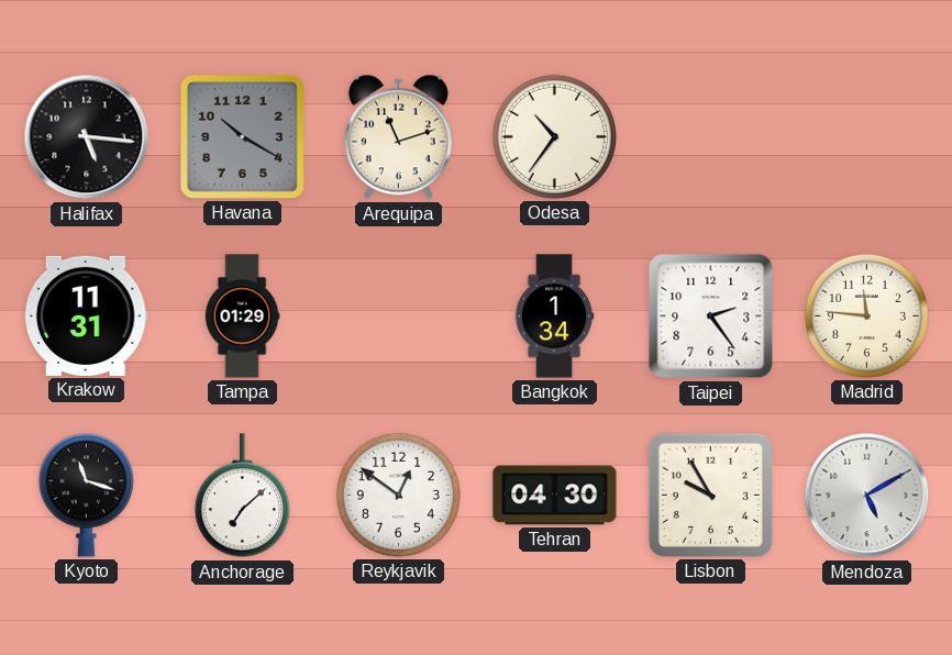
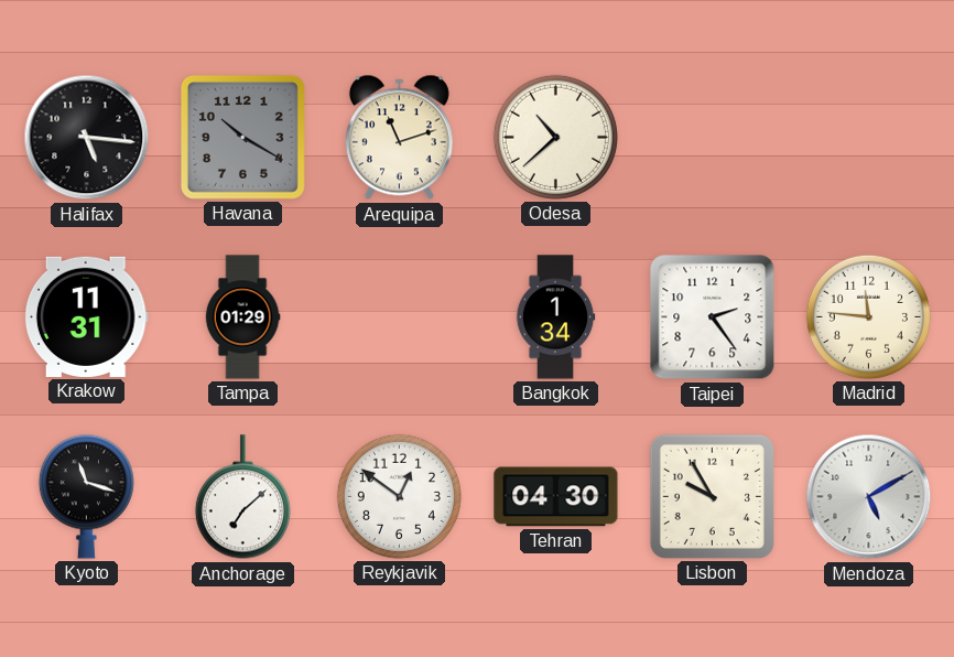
Odesa: 10:36 -> 10:38 (555, 137)
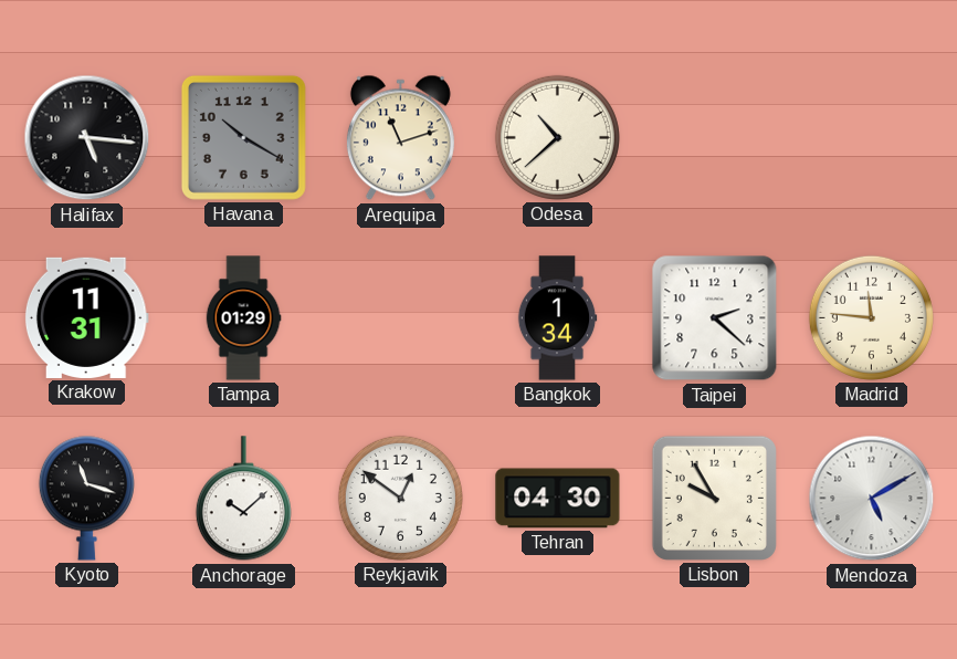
Taipei: 2:24 -> 2:22 (715, 318)
Anchorage: 7:08 -> 10:08 (243, 499)
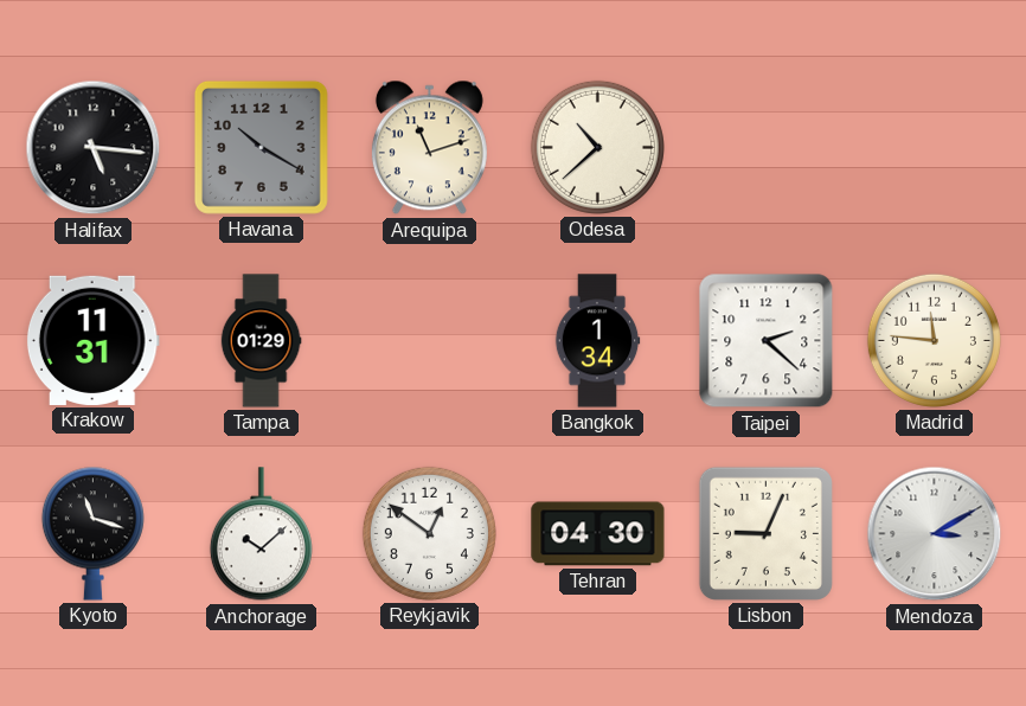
Lisbon: 9:55 -> 9:04 (765, 533)
Mendoza: 5:10 -> 3:10 (935, 534)
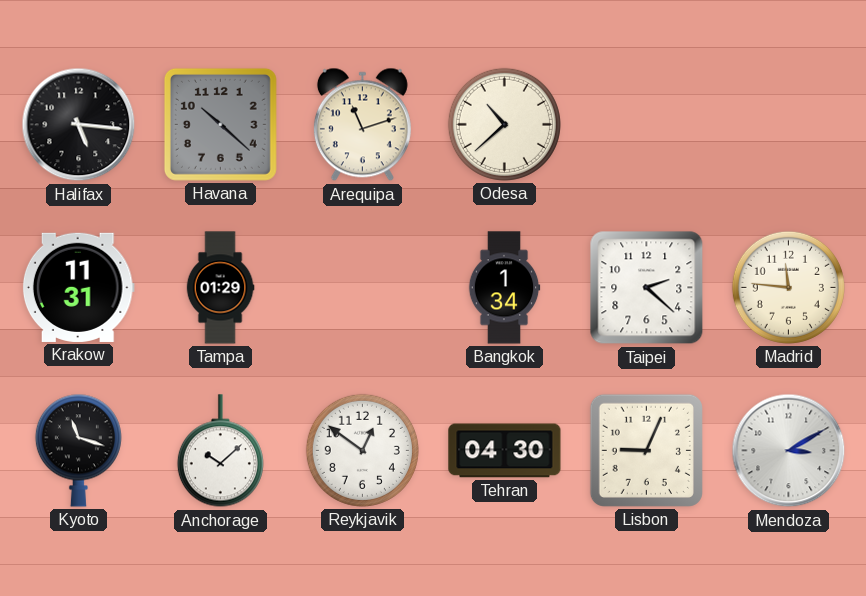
Havana: 10:20 -> 10:22 (220, 124)
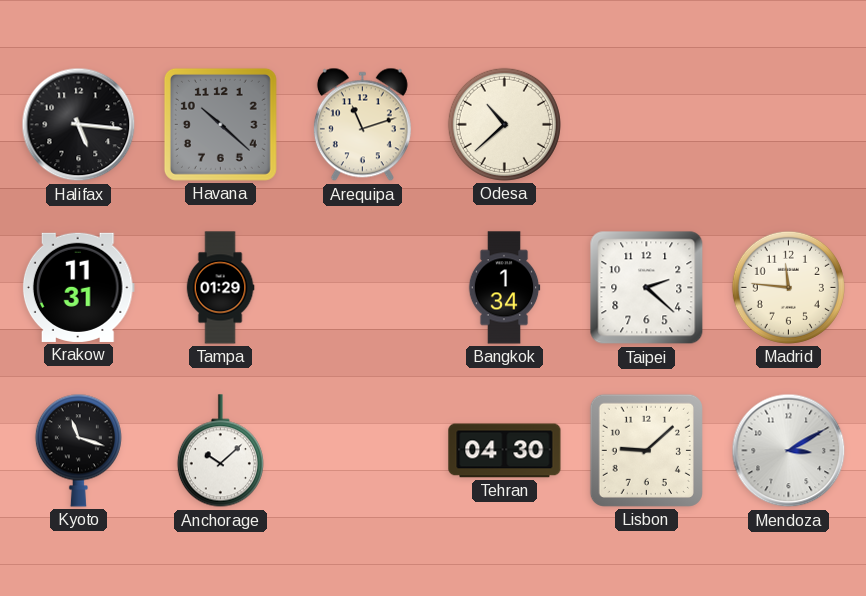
Reykjavik: 12:51 -> none (362, 450)
Lisbon: 9:04 -> 9:08 (646, 450)
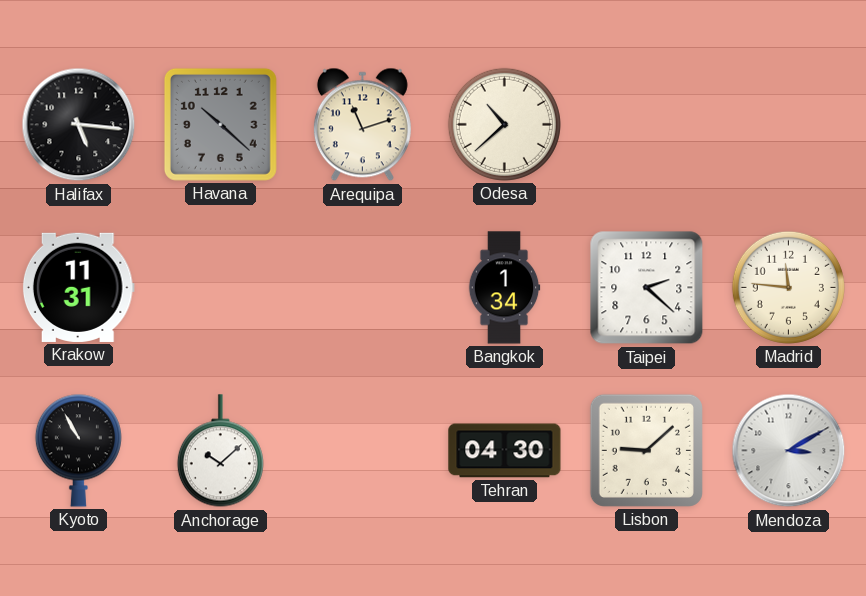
Tampa: 01:29 -> none (220, 288)
Kyoto: 11:18 -> 10:55 (78, 450)
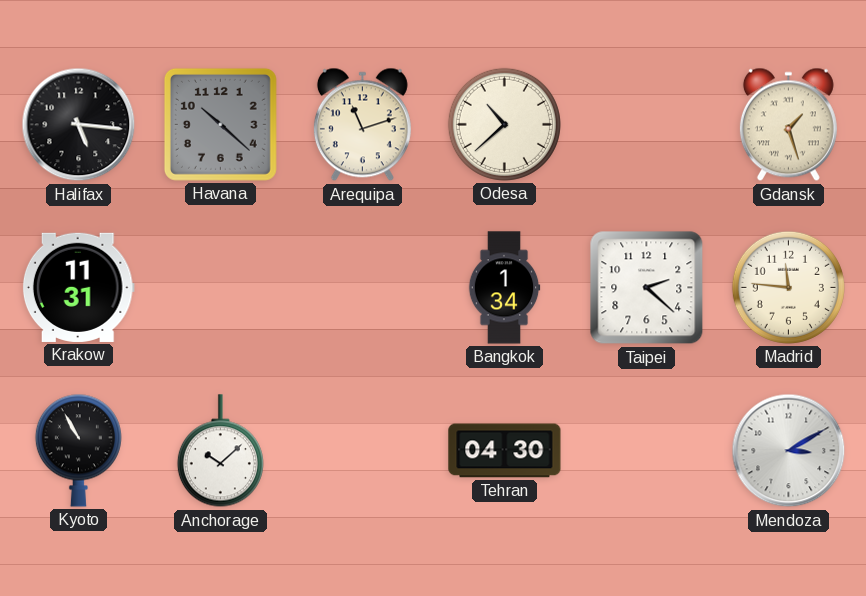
Gdansk: none -> 1:27 (788, 125)
Lisbon: 9:08 -> none (646, 450)
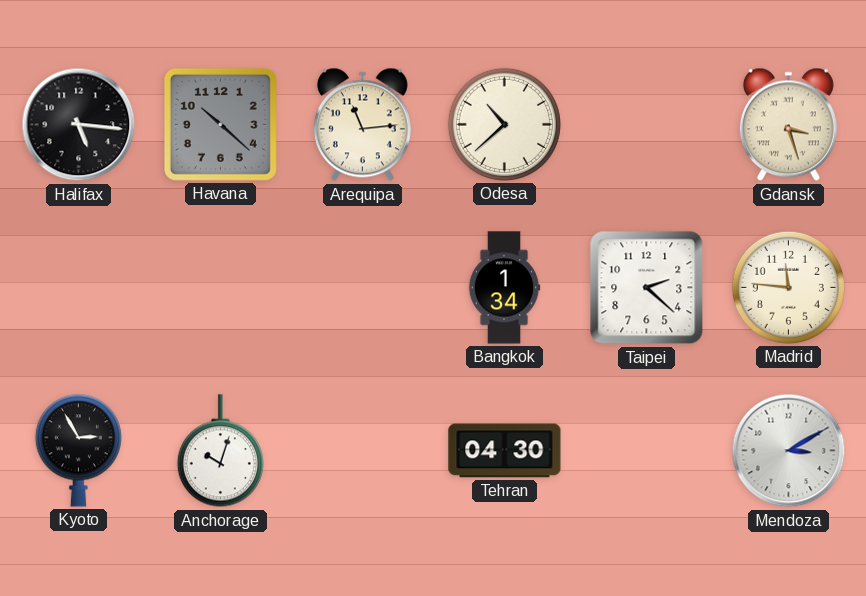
Arequipa: 11:12 -> 11:14 (362, 125)
Gdansk: 1:27 -> 3:27 (788, 125)
Krakow: 11:31 -> none (78, 287)
Kyoto: 10:55 -> 2:55 (78, 450)
Anchorage: 10:08 -> 10:03 (220, 451)
